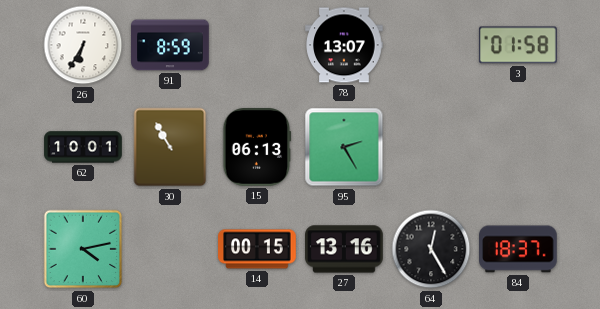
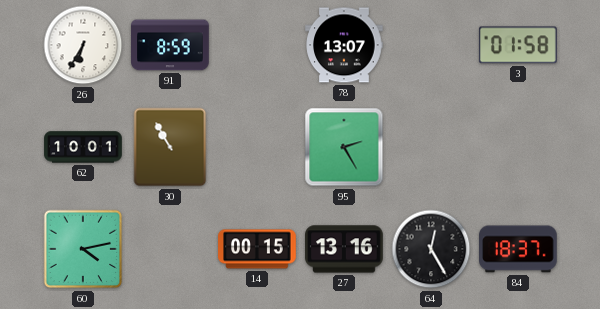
15: 06:13 -> none (257, 147)
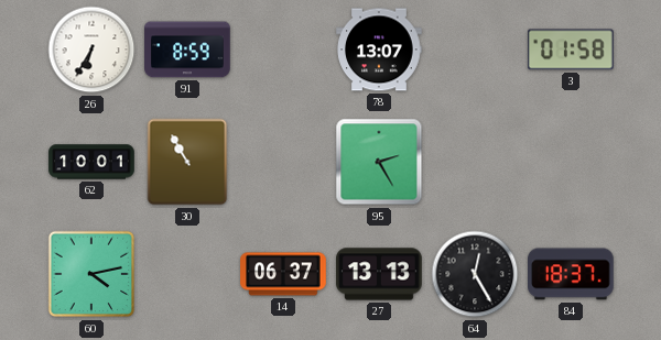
14: 00:15 -> 06:37 (283, 274)
27: 13:16 -> 13:13 (379, 274)
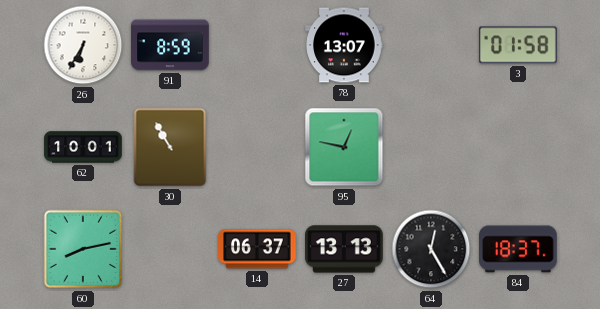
95: 2:25 -> 12:47 (344, 147)
60: 4:13 -> 8:13 (83, 249)
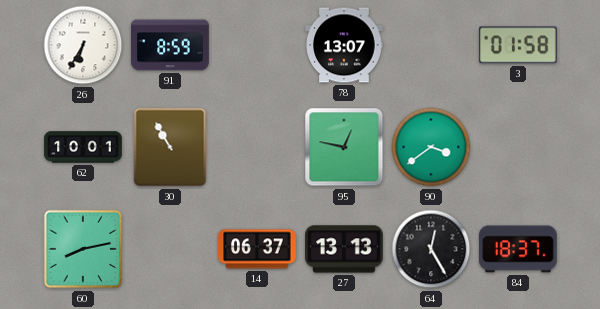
90: none -> 3:39 (431, 147)
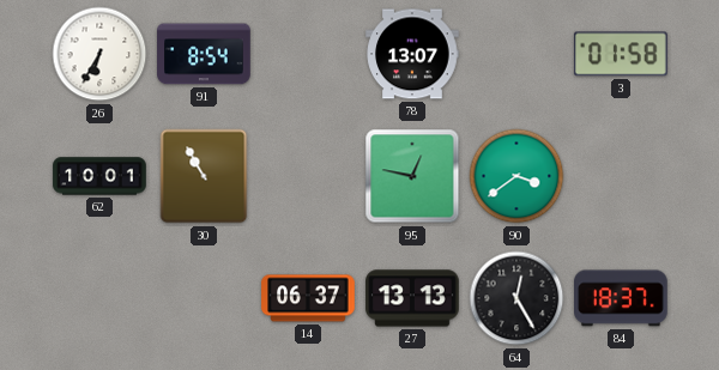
91: 8:59 -> 8:54 (204, 54)
60: 8:13 -> none (83, 249)
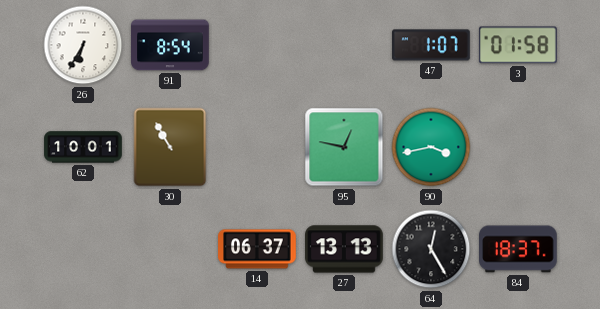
78: 13:07 -> none (412, 54)
47: none -> 1:07 (431, 45)
90: 3:39 -> 3:43 (431, 147)
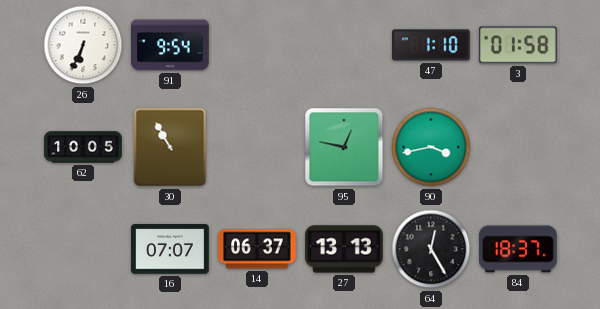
26: 6:35 -> 6:34 (83, 45)
91: 8:54 -> 9:54 (170, 45)
47: 1:07 -> 1:10 (431, 45)
62: 10:01 -> 10:05 (83, 147)
16: none -> 07:07 (170, 249)
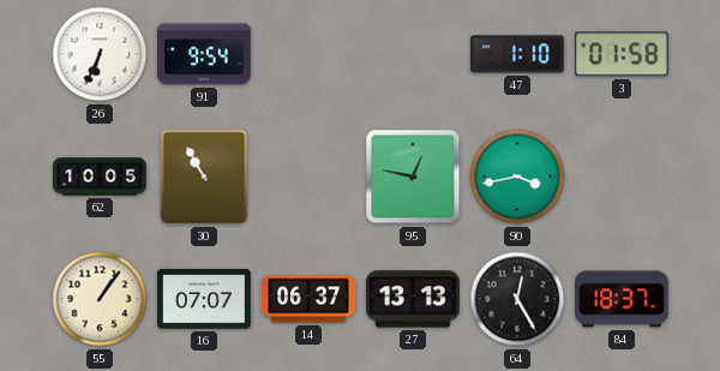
55: none -> 1:06 (100, 299)
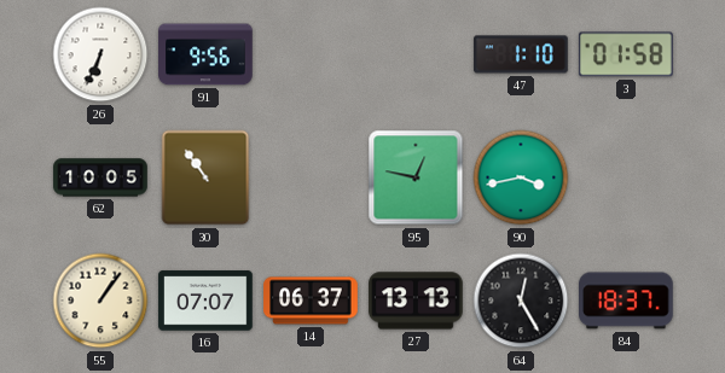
91: 9:54 -> 9:56 (205, 54)
30: 10:55 -> 10:54 (205, 177)
